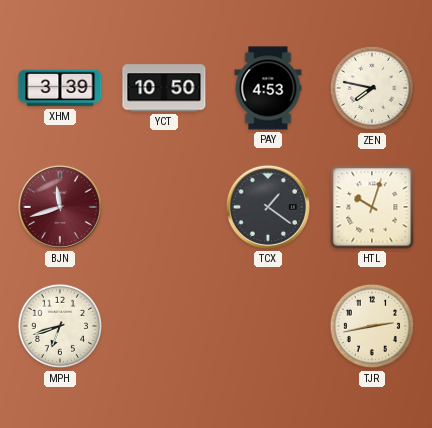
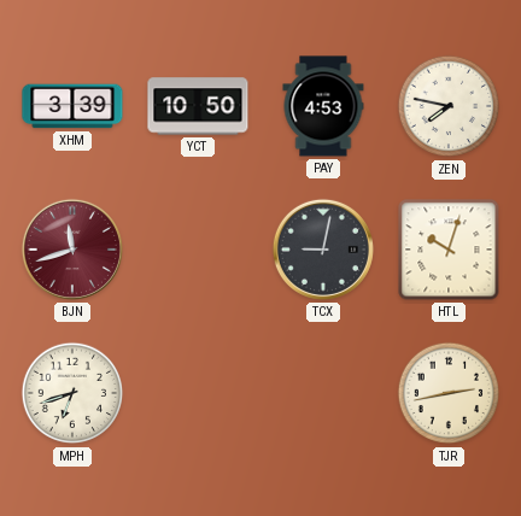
TCX: 1:21 -> 9:02 (323, 250)
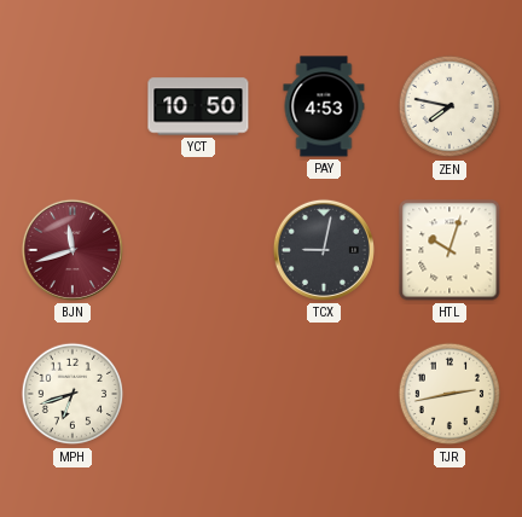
XHM: 3:39 -> none (72, 106)
